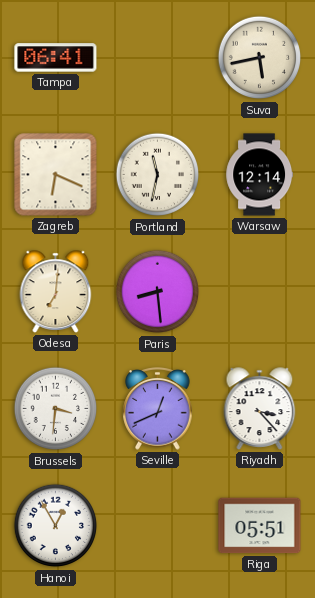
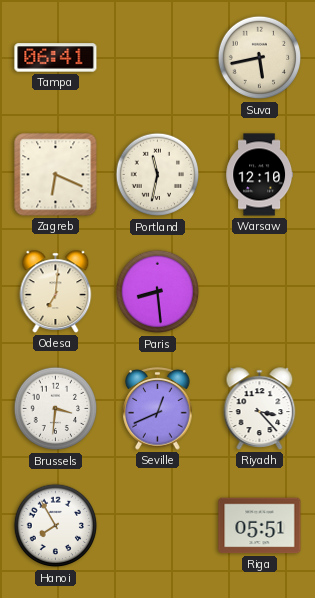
Warsaw: 12:14 -> 12:10 (259, 175)
Hanoi: 12:55 -> 7:55 (56, 526)
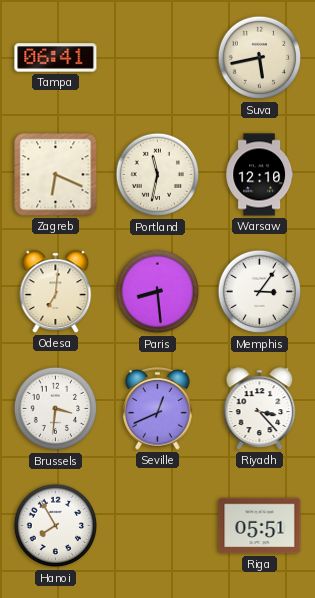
Memphis: none -> 3:06 (260, 292)
